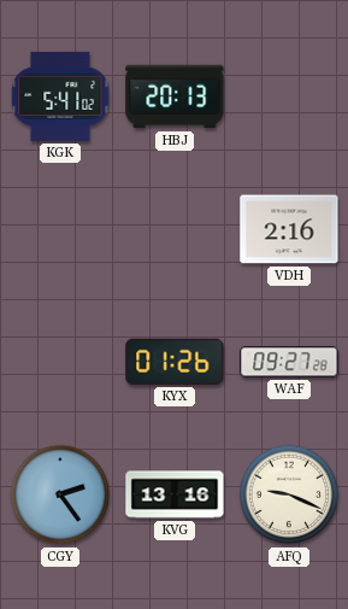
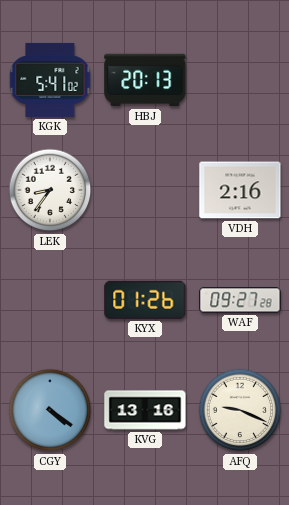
LEK: none -> 8:36 (50, 190)
CGY: 2:24 -> 4:21 (50, 410)
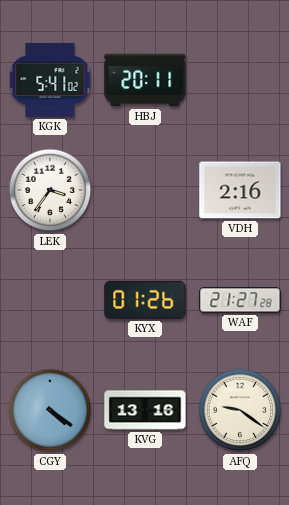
HBJ: 20:13 -> 20:11 (145, 80)
LEK: 8:36 -> 3:36 (50, 190)
WAF: 09:27 -> 21:27 (240, 300)
AFQ: 9:19 -> 9:21 (240, 410)
